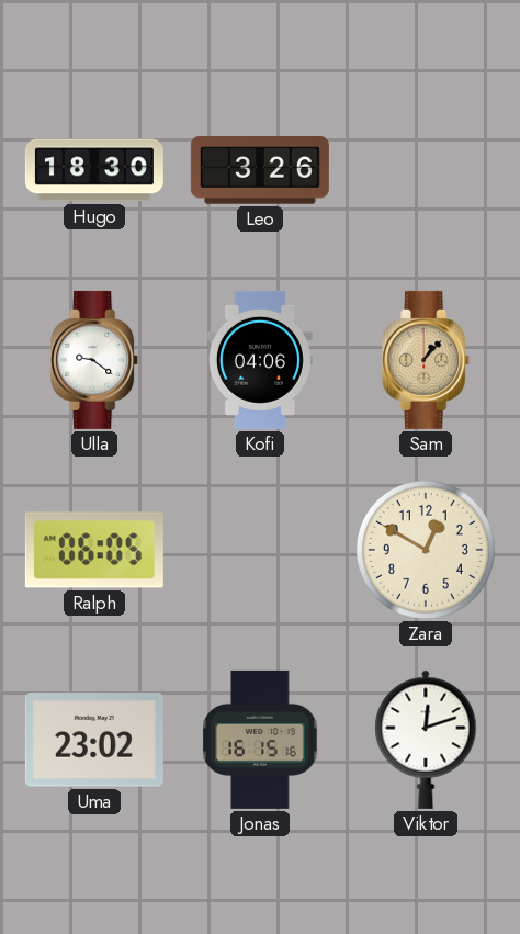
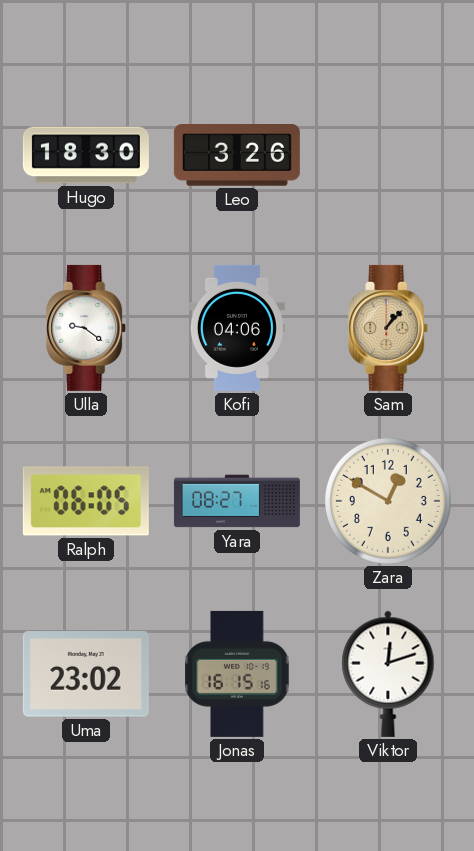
Yara: none -> 08:27 (237, 501)
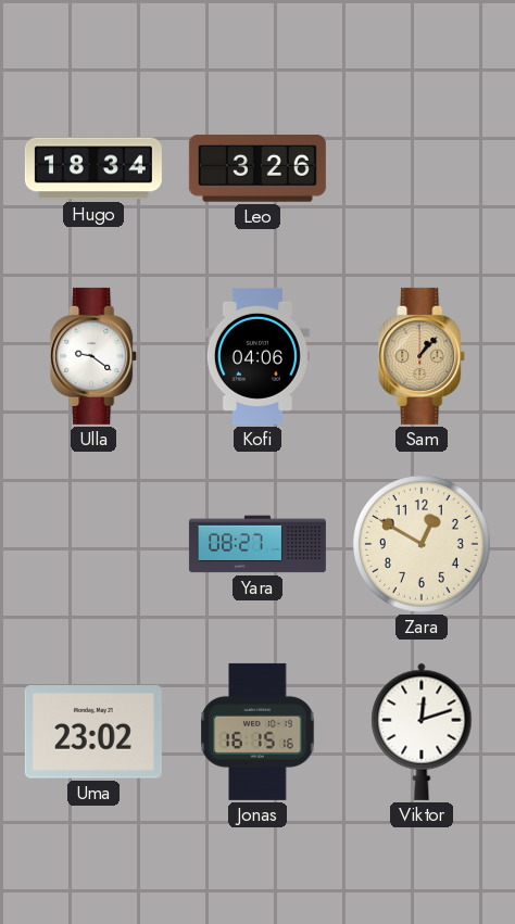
Hugo: 18:30 -> 18:34 (93, 168)
Ralph: 06:05 -> none (86, 501)
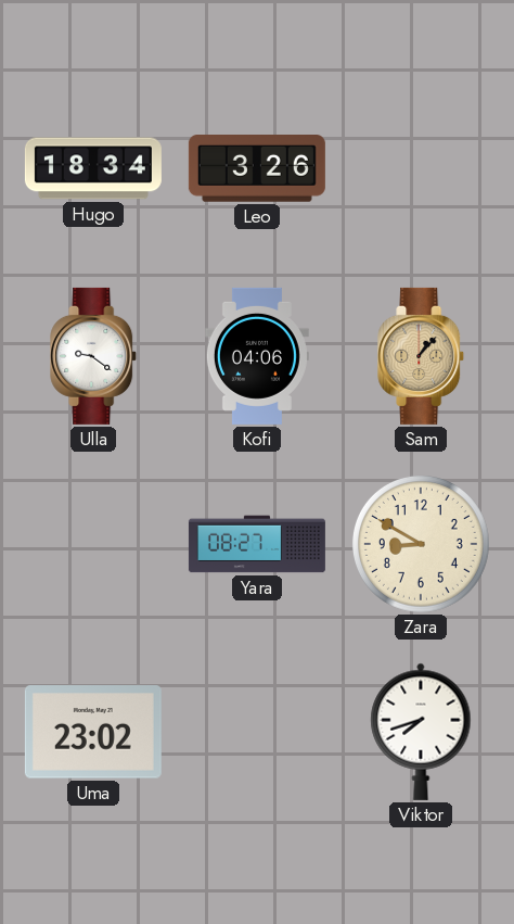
Zara: 12:50 -> 8:50 (421, 544)
Jonas: 16:15 -> none (257, 732)
Viktor: 12:12 -> 7:42 (421, 732)
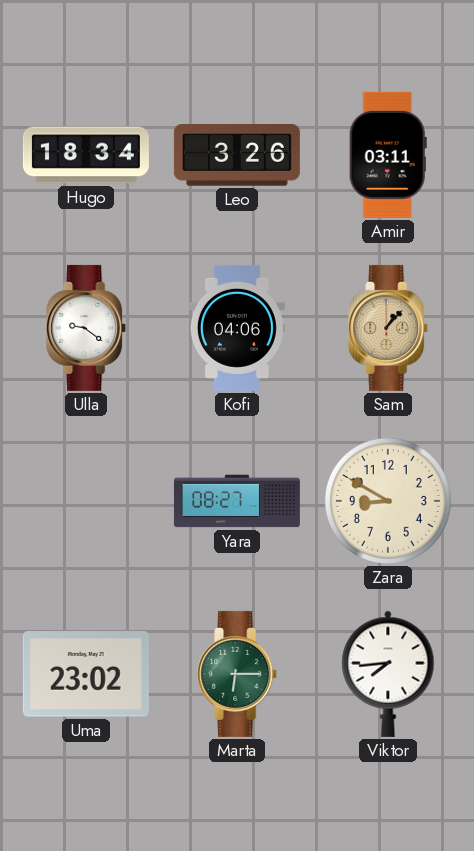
Amir: none -> 03:11 (388, 155)
Marta: none -> 6:15 (238, 674)
Viktor: 7:42 -> 7:44 (388, 674)
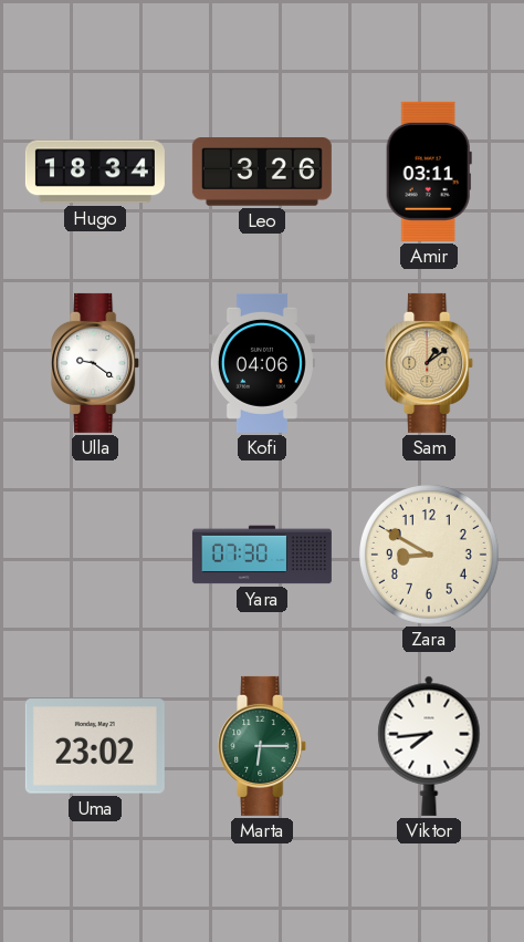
Sam: 1:07 -> 1:09 (430, 363)
Yara: 08:27 -> 07:30 (262, 555)
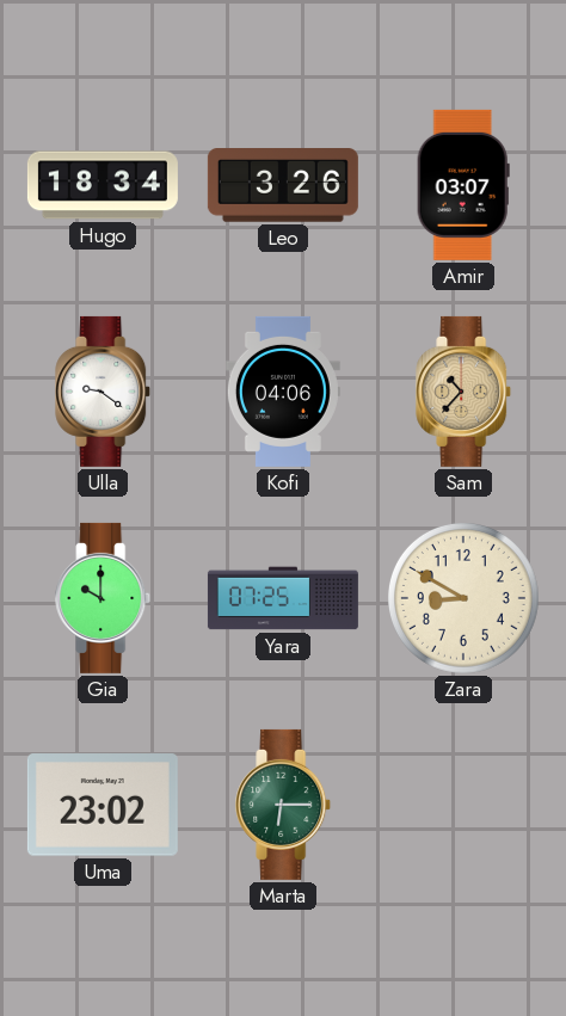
Amir: 03:11 -> 03:07 (463, 185)
Sam: 1:09 -> 10:37 (465, 392)
Gia: none -> 10:00 (104, 598)
Yara: 07:30 -> 07:25 (283, 598)
Viktor: 7:44 -> none (429, 746)
